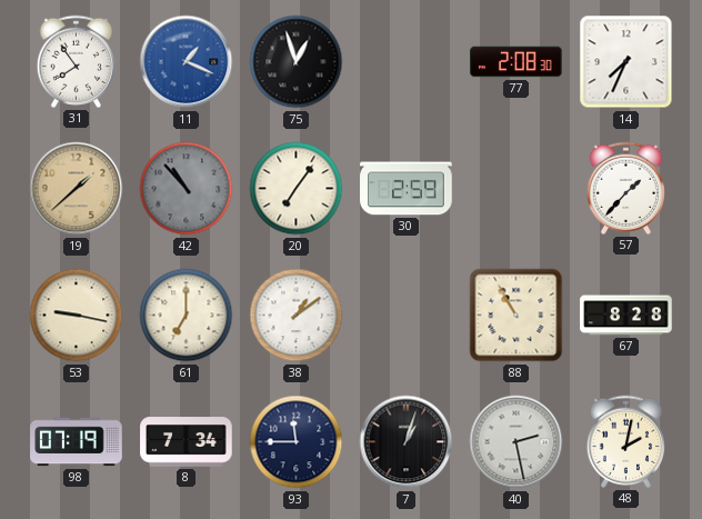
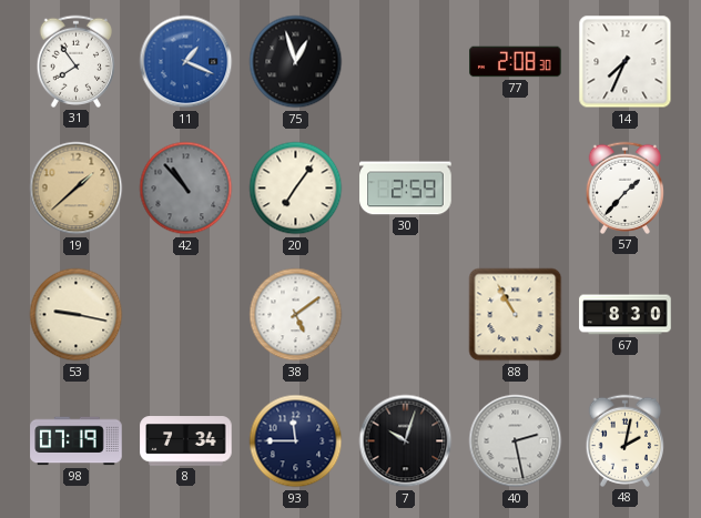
61: 7:00 -> none (187, 316)
38: 1:09 -> 5:09 (296, 315)
67: 8:28 -> 8:30 (626, 315)
7: 1:03 -> 10:03 (406, 441)
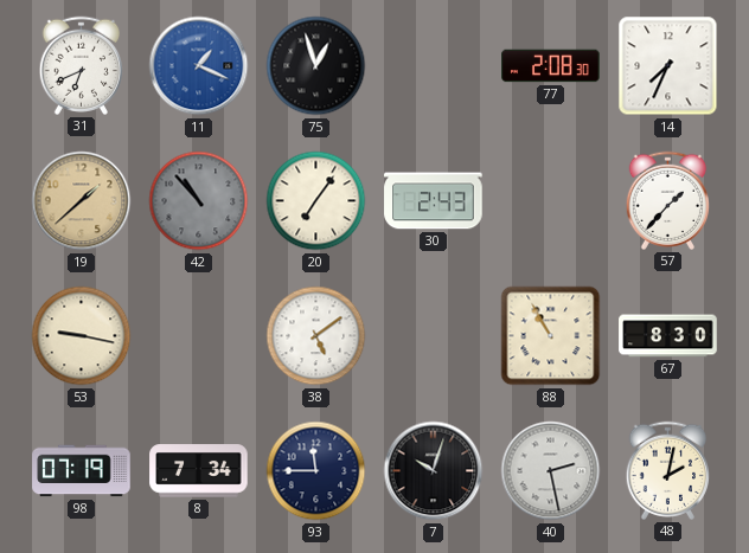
31: 7:54 -> 6:41 (81, 65)
30: 2:59 -> 2:43 (434, 201)
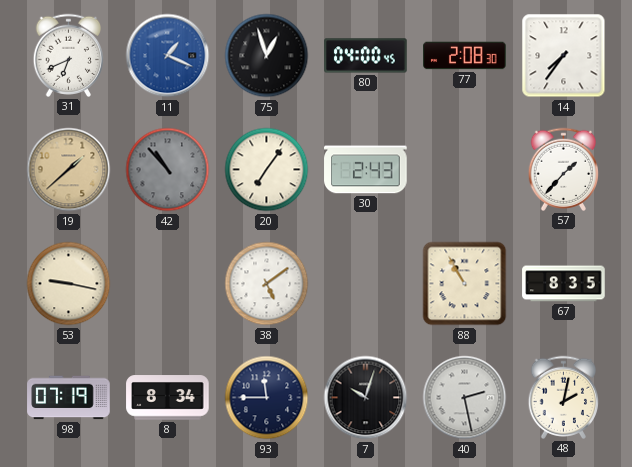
80: none -> 04:00 (366, 56)
14: 7:34 -> 7:36 (564, 56)
67: 8:30 -> 8:35 (564, 284)
8: 7:34 -> 8:34 (168, 398)
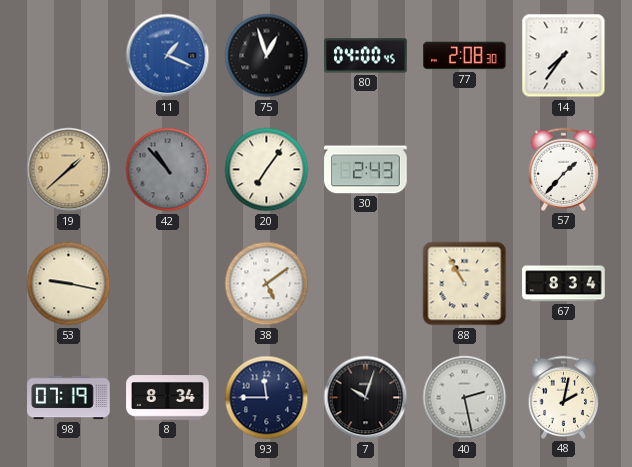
31: 6:41 -> none (68, 55)
67: 8:35 -> 8:34 (564, 284)
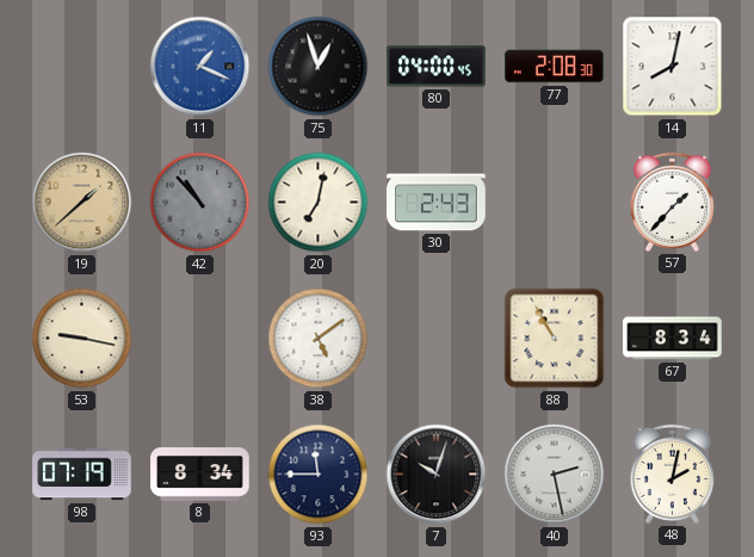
14: 7:36 -> 8:02 (673, 67)
20: 7:06 -> 7:02 (319, 203)
